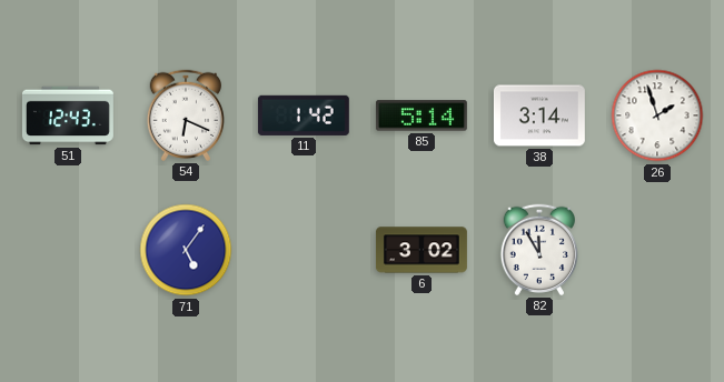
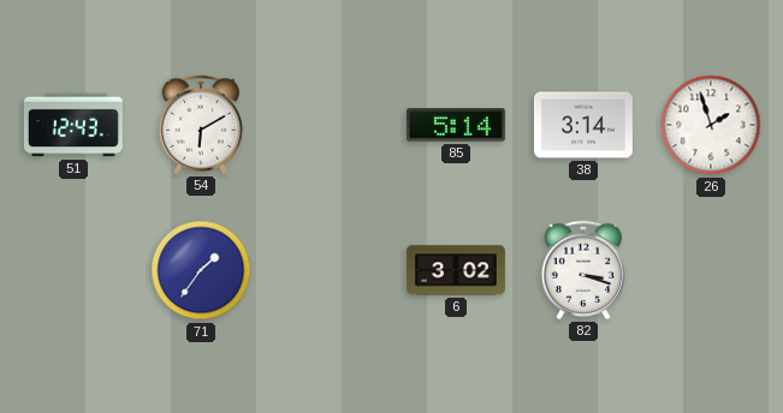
54: 6:19 -> 6:10 (200, 125)
11: 1:42 -> none (304, 115)
71: 5:06 -> 1:36 (201, 270)
82: 11:55 -> 3:18 (582, 270)
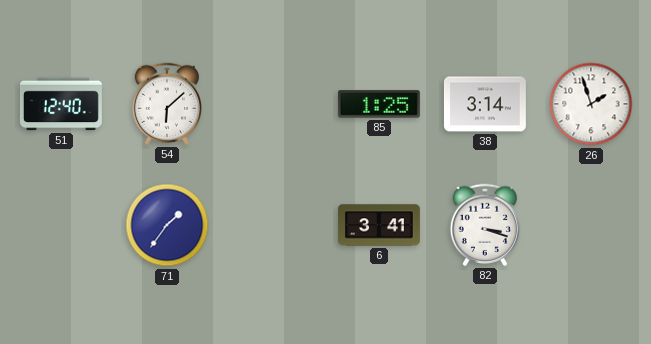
51: 12:43 -> 12:40 (61, 104)
54: 6:10 -> 6:08 (166, 104)
85: 5:14 -> 1:25 (379, 104)
6: 3:02 -> 3:41 (379, 225)
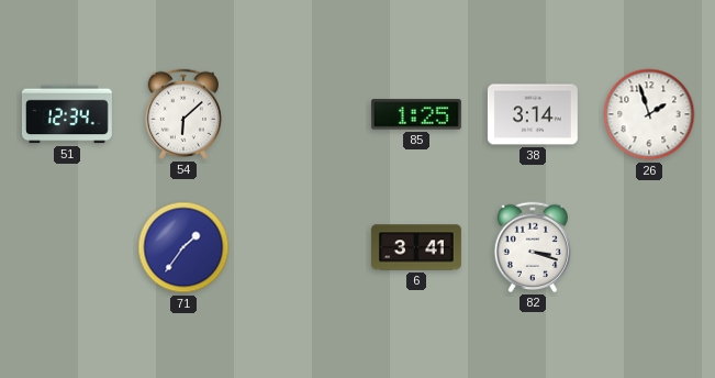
51: 12:40 -> 12:34 (67, 114)
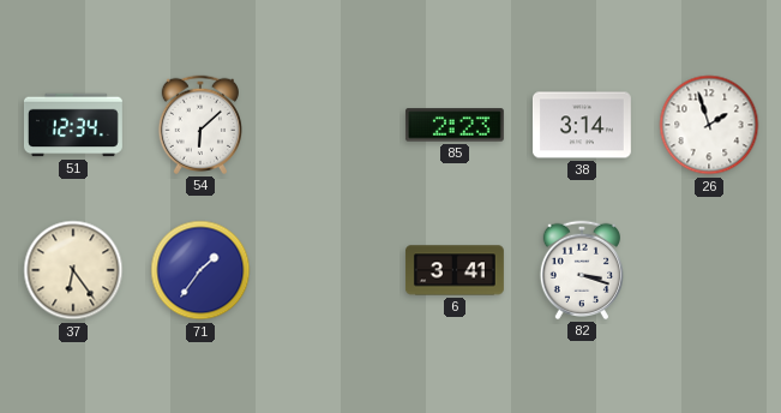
85: 1:25 -> 2:23 (455, 125)
37: none -> 6:24 (73, 270)
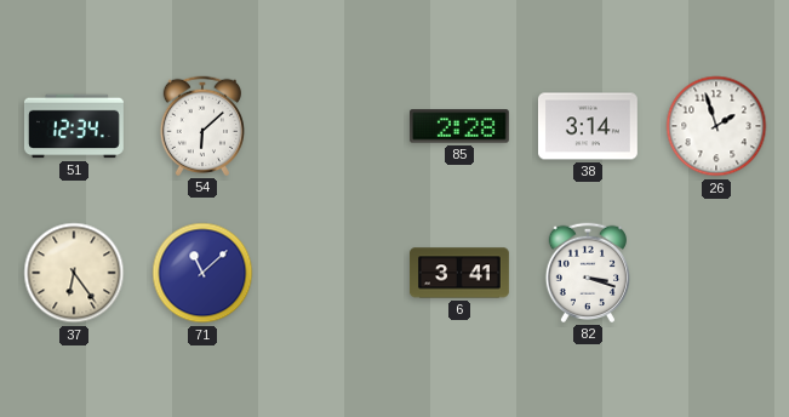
85: 2:23 -> 2:28 (459, 126)
71: 1:36 -> 11:08 (202, 273)
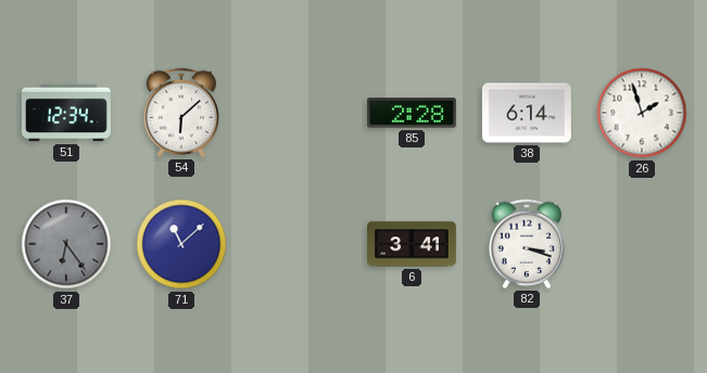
38: 3:14 -> 6:14 (527, 113)
37 dial: cream -> grey (66, 244)
